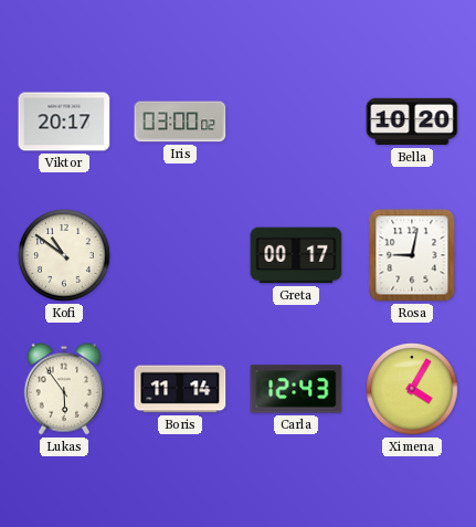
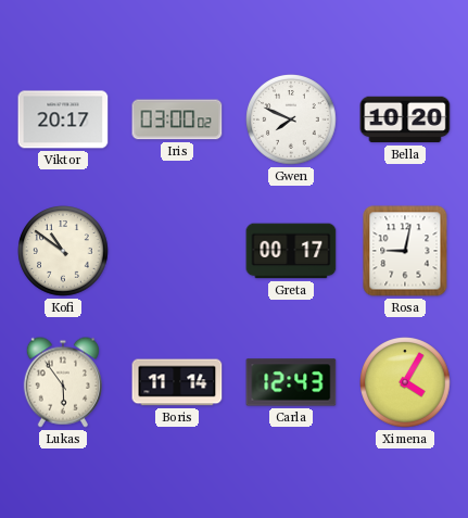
Gwen: none -> 7:49 (291, 119)
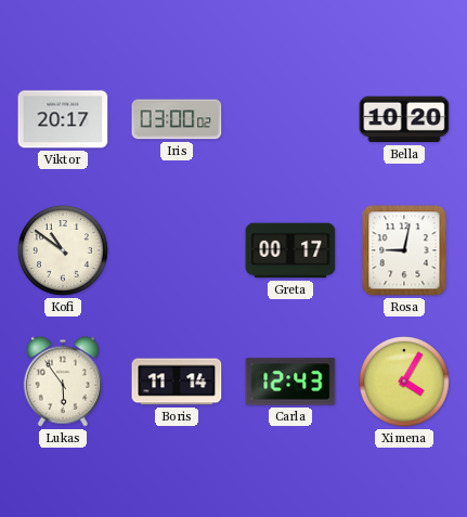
Gwen: 7:49 -> none (291, 119)
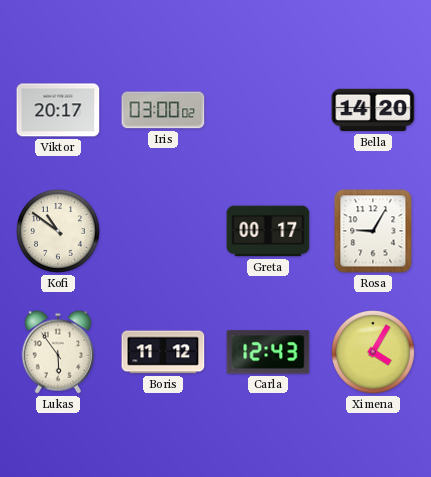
Bella: 10:20 -> 14:20 (373, 110)
Rosa: 9:02 -> 9:05 (373, 231)
Boris: 11:14 -> 11:12 (163, 352)
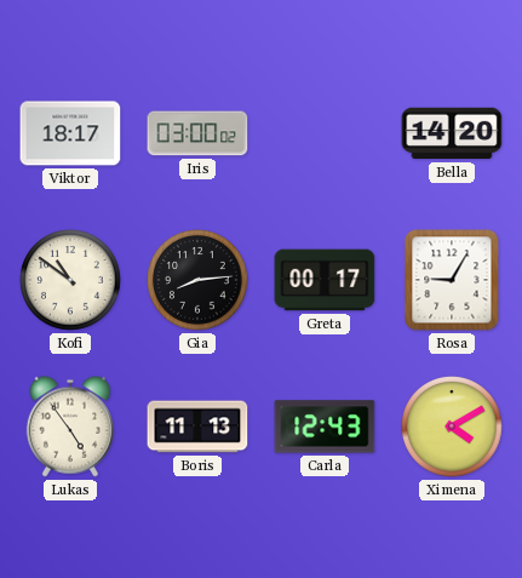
Viktor: 20:17 -> 18:17 (70, 133)
Gia: none -> 8:14 (197, 280)
Lukas: 5:54 -> 4:54 (70, 427)
Boris: 11:12 -> 11:13 (197, 427)
Ximena: 4:05 -> 4:10 (452, 427)
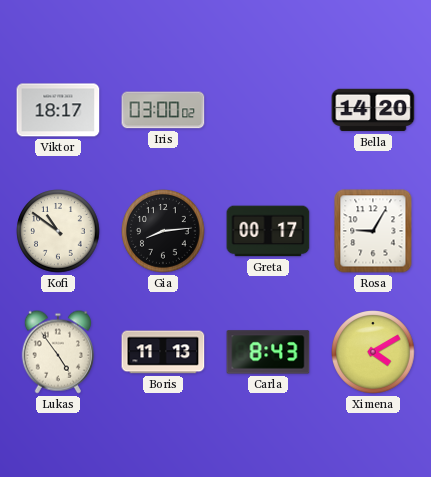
Carla: 12:43 -> 8:43 (268, 352)
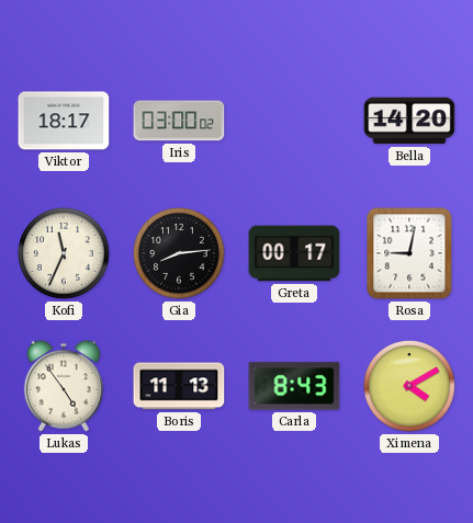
Kofi: 10:51 -> 11:34 (64, 253)
Rosa: 9:05 -> 9:02 (409, 253)
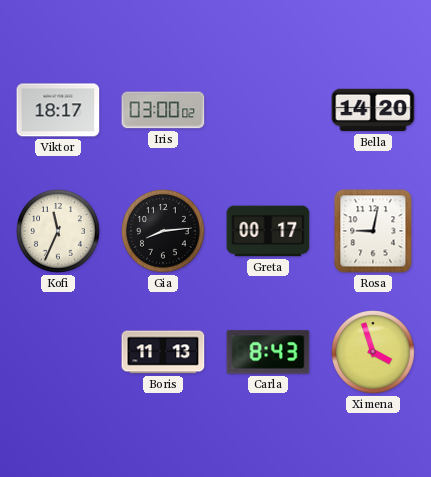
Lukas: 4:54 -> none (64, 386)
Ximena: 4:10 -> 3:57 (373, 352)
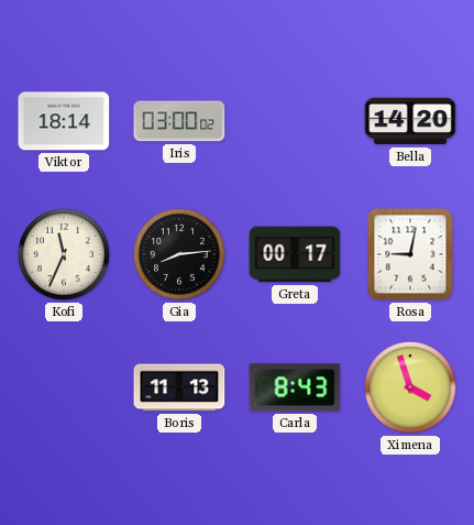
Viktor: 18:17 -> 18:14 (64, 121)
